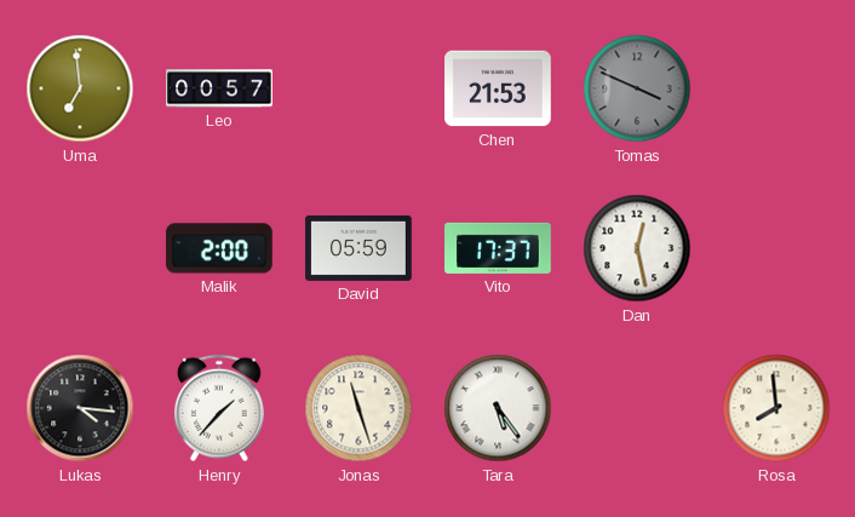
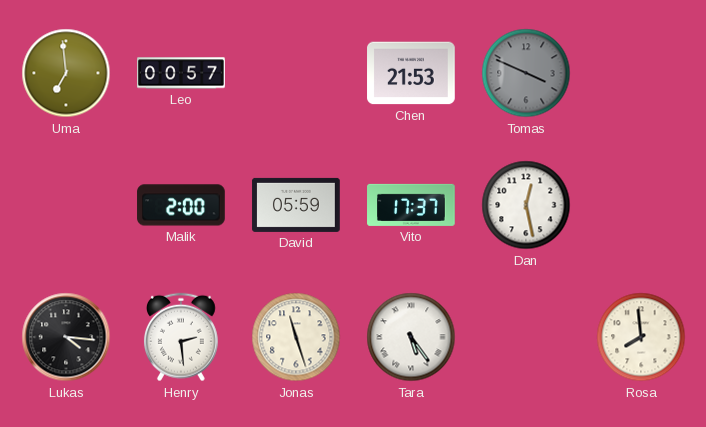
Henry: 1:37 -> 2:29 (181, 337)
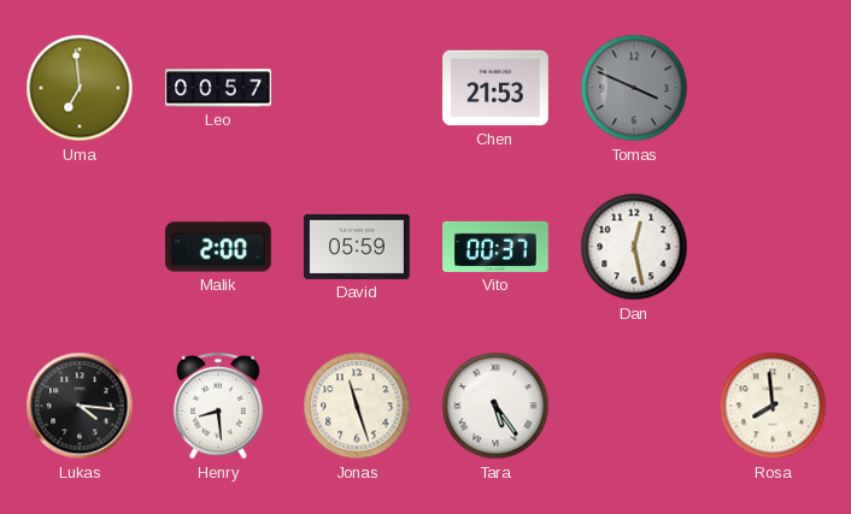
Vito: 17:37 -> 00:37 (495, 247)
Henry: 2:29 -> 8:29 (218, 406)
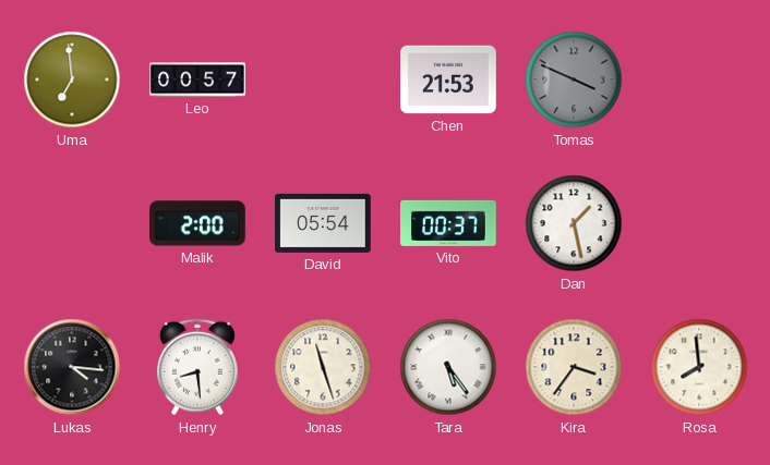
David: 05:59 -> 05:54 (323, 223)
Dan: 12:28 -> 1:28 (574, 223)
Kira: none -> 3:36 (574, 367)
